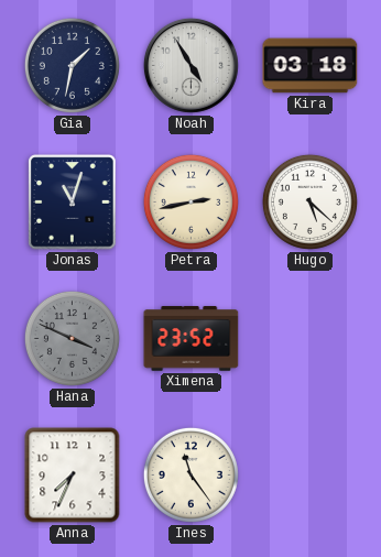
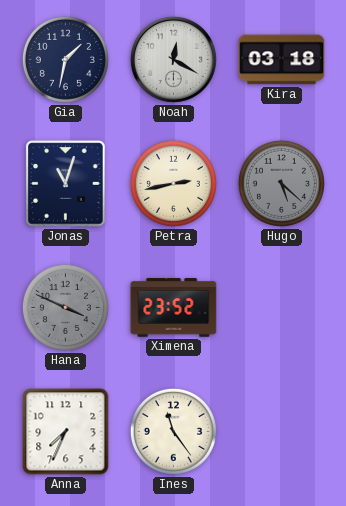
Noah: 4:55 -> 12:20 (173, 59)
Hugo dial: white -> grey (281, 183)
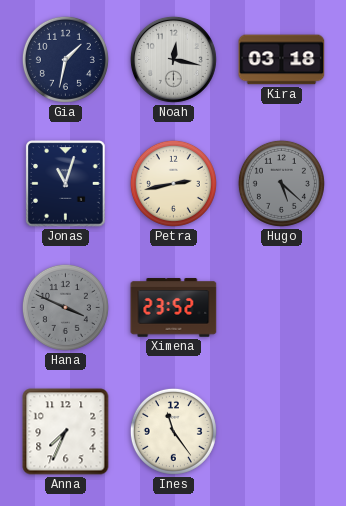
Noah: 12:20 -> 12:17 (173, 59)
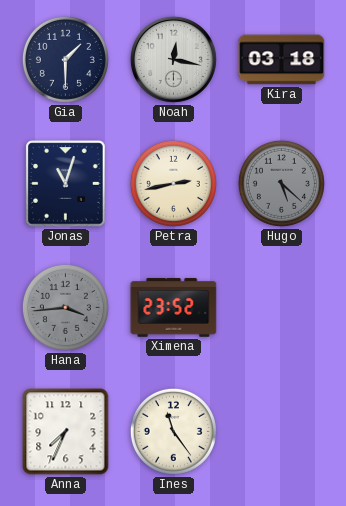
Gia: 1:32 -> 1:30 (65, 59)
Hana: 3:49 -> 3:44 (65, 307)
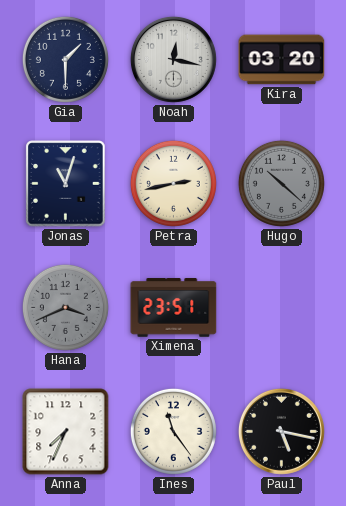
Kira: 03:18 -> 03:20 (282, 60)
Hugo: 5:22 -> 10:22 (281, 183)
Hana: 3:44 -> 3:41 (65, 307)
Ximena: 23:52 -> 23:51 (174, 308)
Paul: none -> 5:17 (281, 431)
